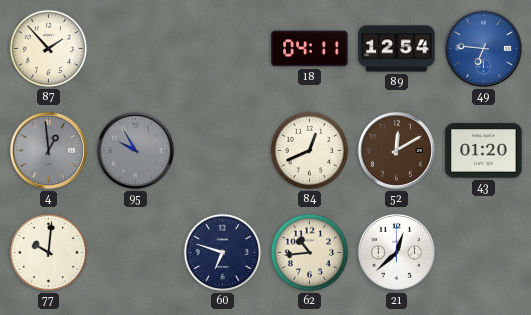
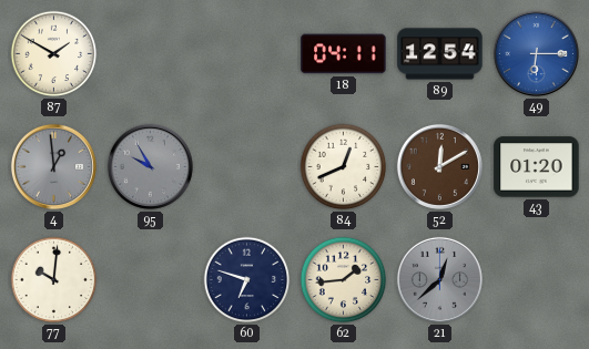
87: 1:53 -> 1:50 (54, 54)
49: 6:46 -> 6:15 (536, 53)
62: 10:44 -> 1:44 (344, 280)
21 dial: white -> grey (439, 279)
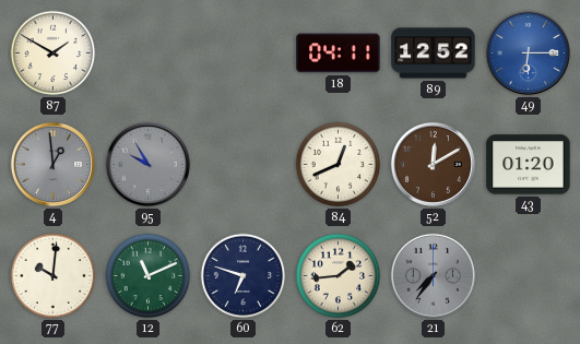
89: 12:54 -> 12:52 (434, 54)
12: none -> 11:11 (149, 276)
21: 12:38 -> 7:36 (433, 275)
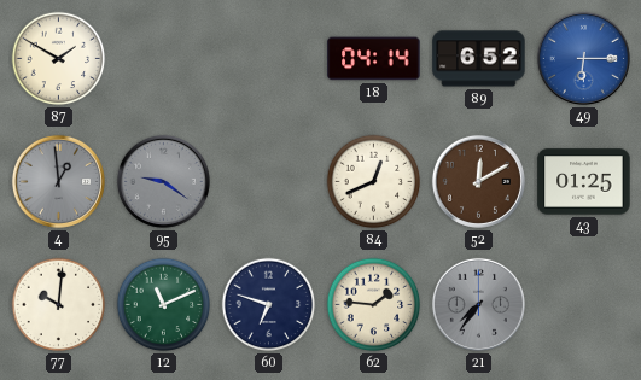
18: 04:11 -> 04:14 (374, 59)
89: 12:52 -> 6:52 (479, 59)
95: 9:55 -> 9:21 (163, 181)
43: 01:20 -> 01:25 (584, 182)
62: 1:44 -> 1:46 (374, 305)
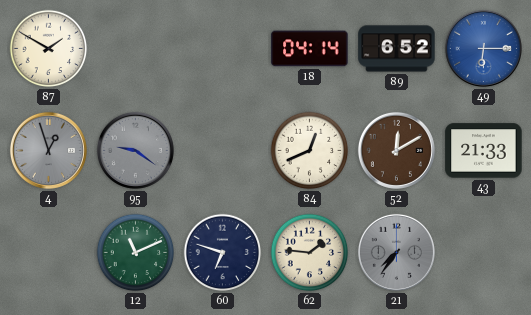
4: 12:59 -> 12:57 (48, 150)
43: 01:25 -> 21:33 (484, 151)
77: 10:01 -> none (59, 305)
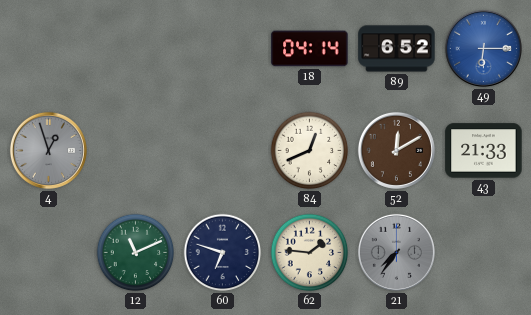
87: 1:50 -> none (49, 49)
95: 9:21 -> none (135, 150)
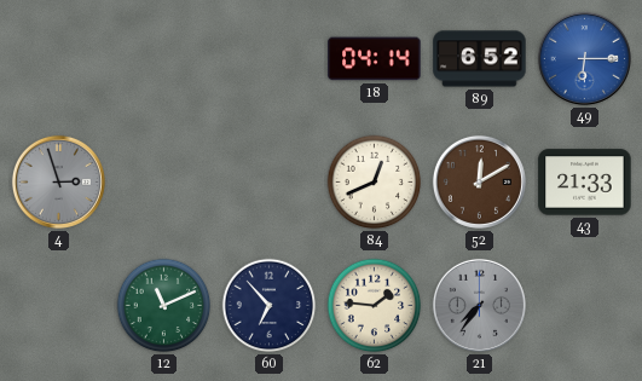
4: 12:57 -> 2:57 (58, 181)
60: 6:48 -> 6:53 (270, 306)
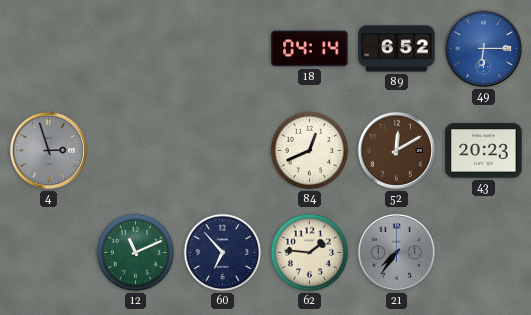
43: 21:33 -> 20:23 (484, 151)
